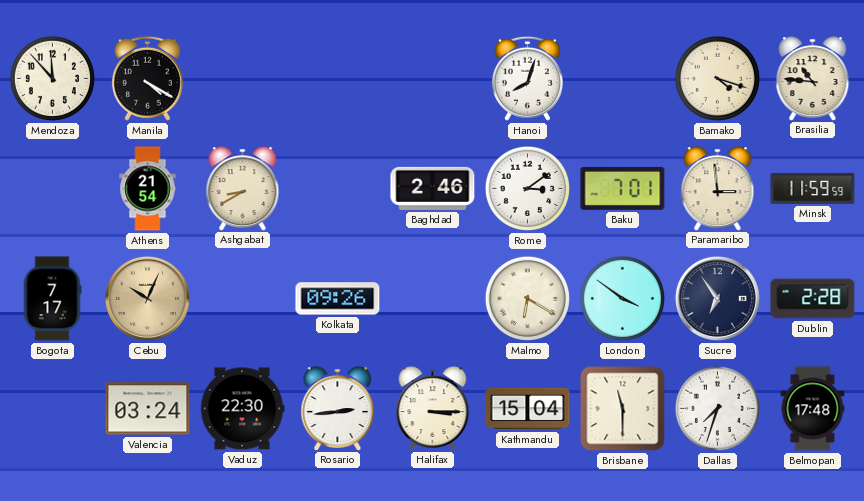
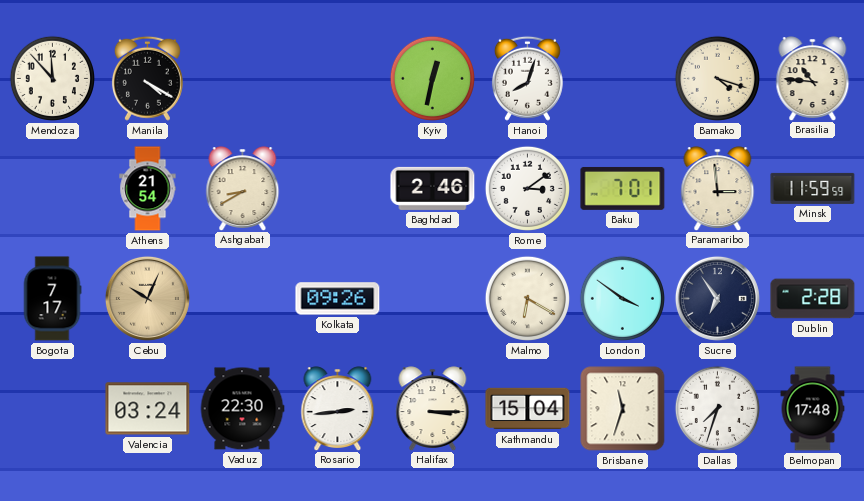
Kyiv: none -> 12:32 (432, 78)
Brisbane: 11:30 -> 11:33 (623, 409)
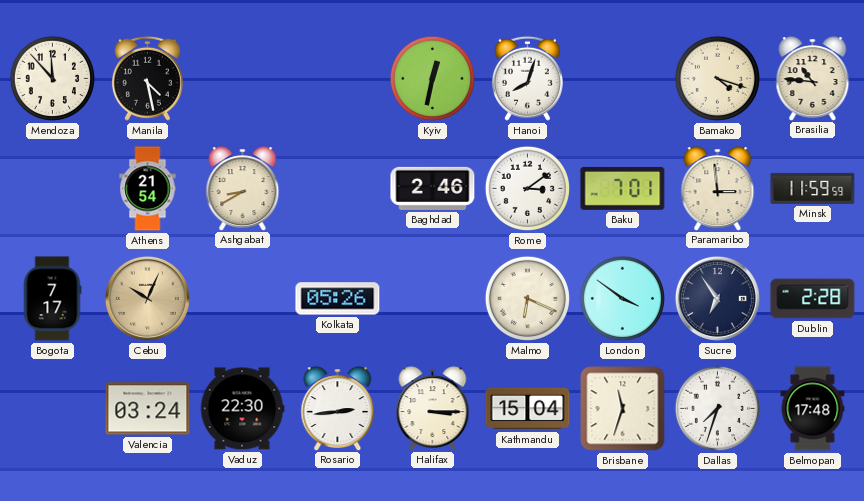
Manila: 4:20 -> 4:28 (147, 78)
Kolkata: 09:26 -> 05:26 (338, 299)
Malmo: 6:20 -> 6:19 (527, 298)
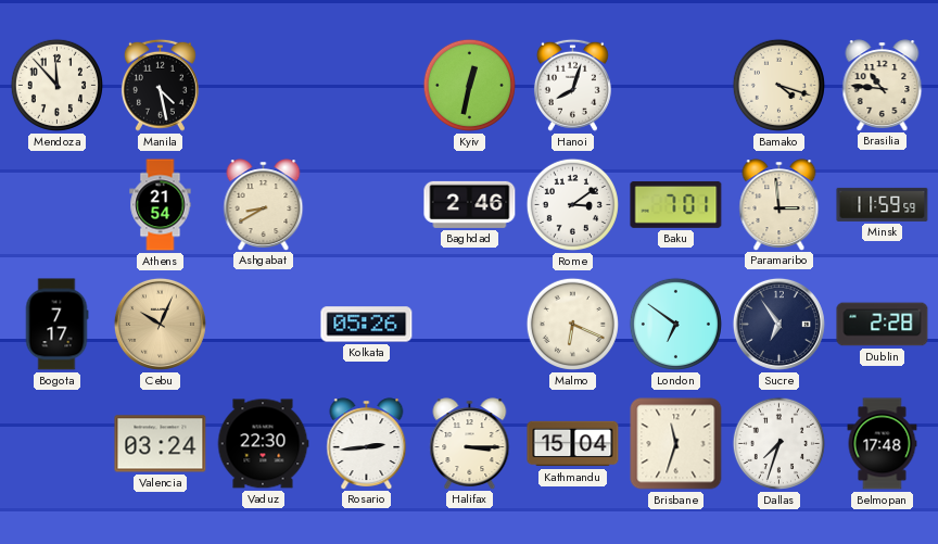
London: 3:51 -> 6:51 (675, 324)
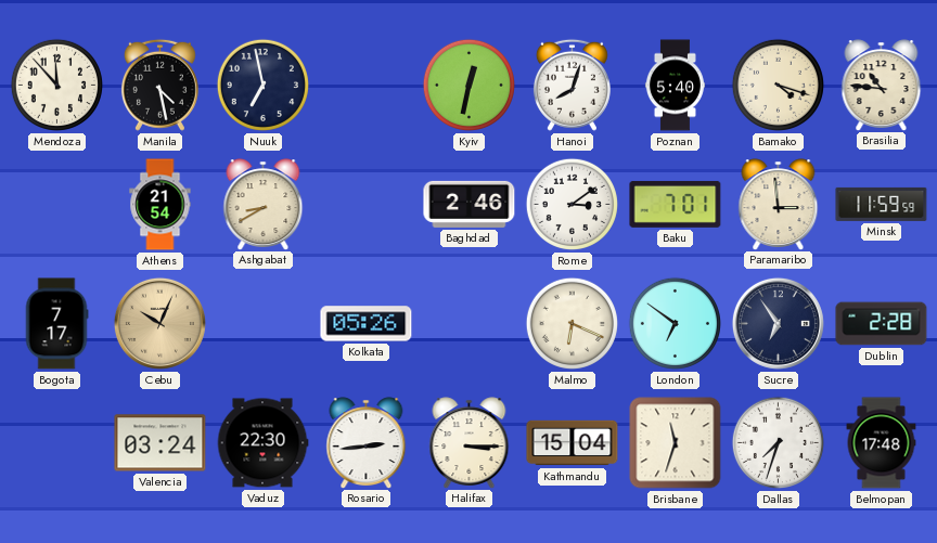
Nuuk: none -> 6:58 (262, 85)
Poznan: none -> 5:40 (675, 86)
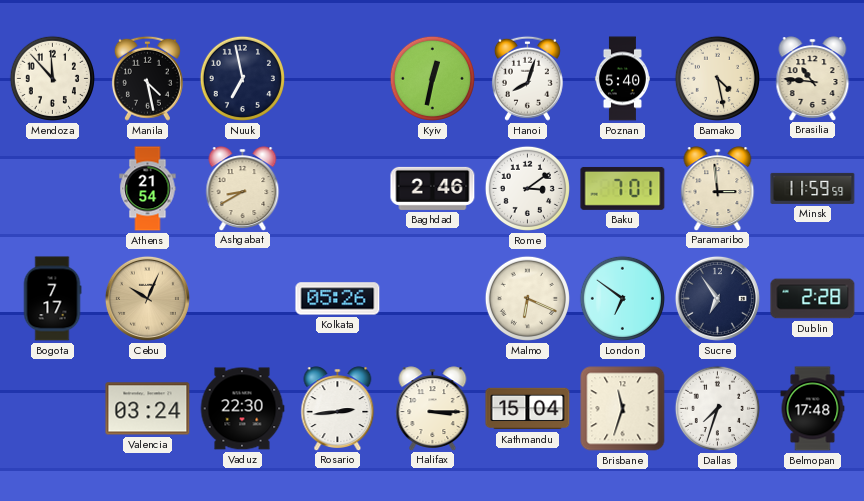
Bamako: 4:18 -> 4:28 (717, 78)
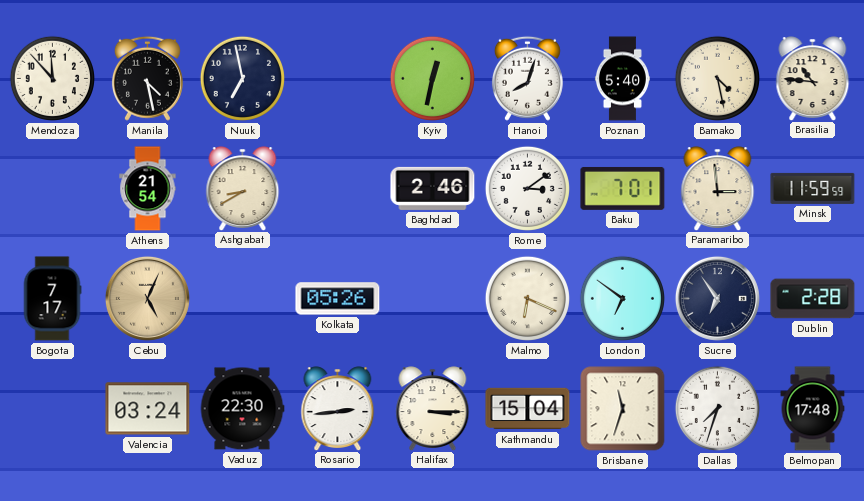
Cebu: 10:04 -> 5:04 (147, 298)
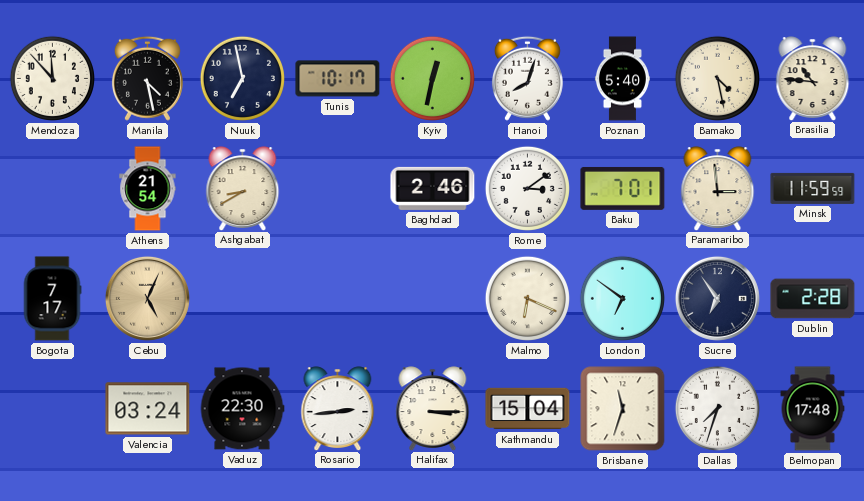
Tunis: none -> 10:17 (338, 79)
Kolkata: 05:26 -> none (338, 299)
